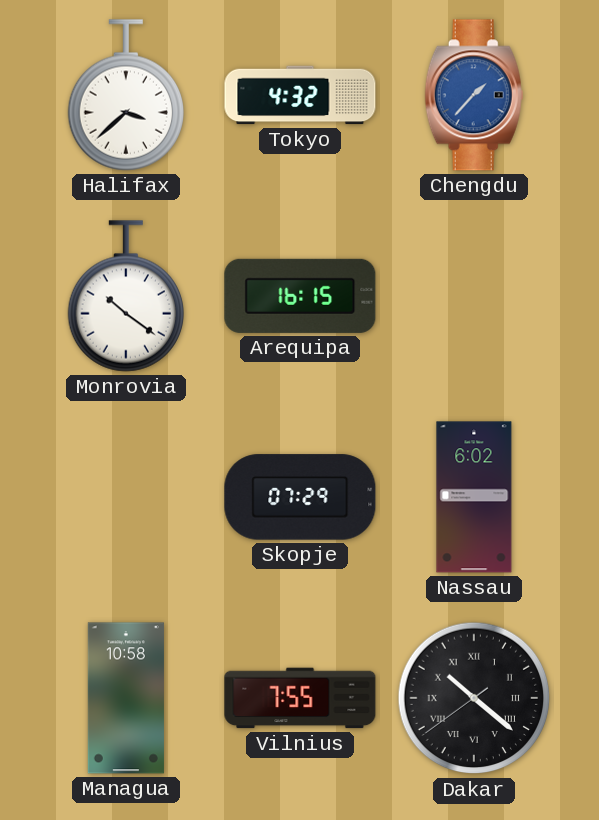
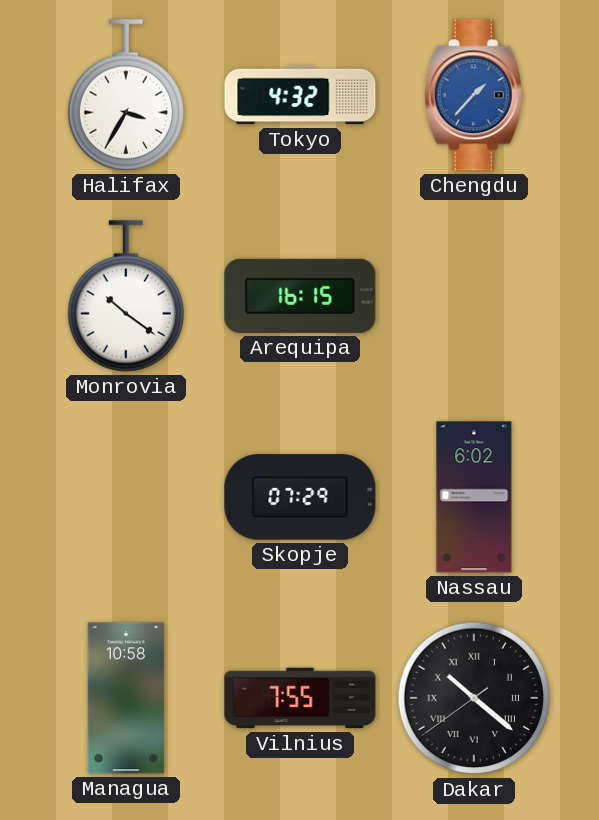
Halifax: 3:38 -> 3:35 (125, 95)
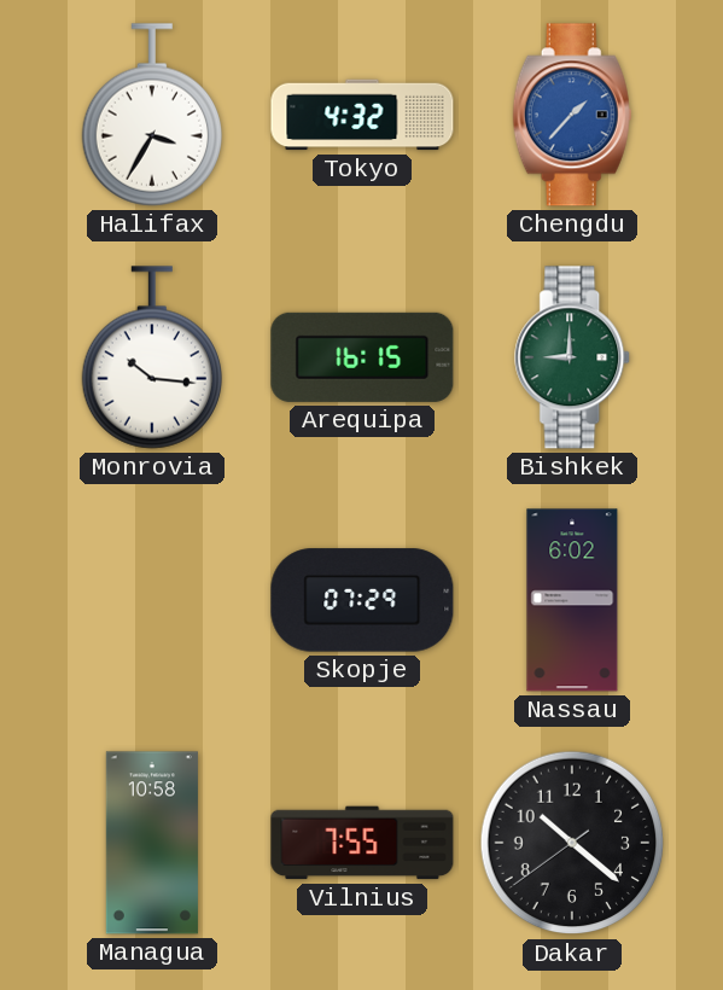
Monrovia: 10:21 -> 10:16 (151, 357)
Bishkek: none -> 9:00 (573, 357)
Dakar numerals: Roman -> Arabic (572, 843)
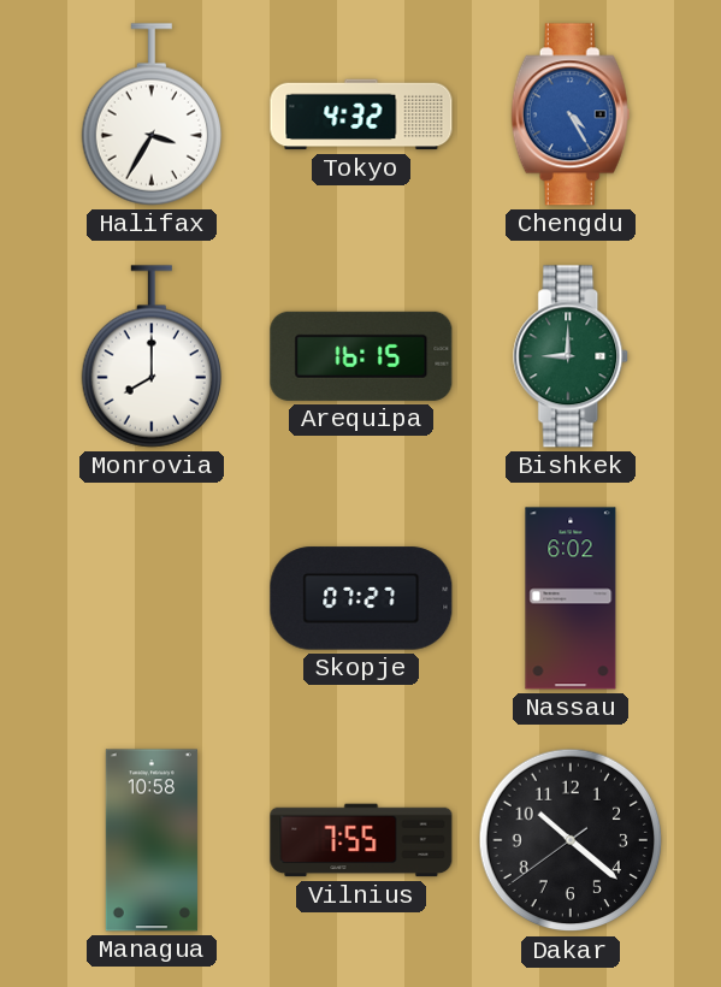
Chengdu: 1:37 -> 4:25 (571, 114)
Monrovia: 10:16 -> 8:00 (150, 356)
Skopje: 07:29 -> 07:27 (361, 598)
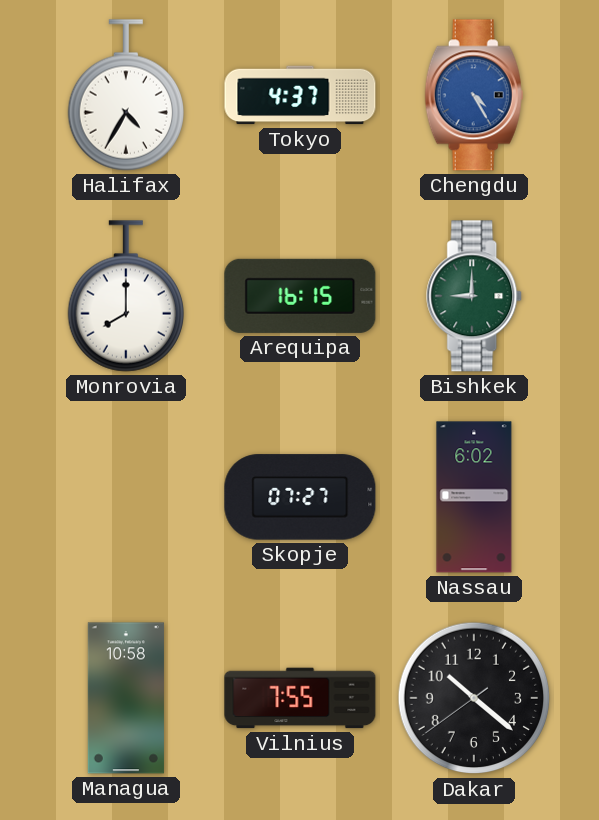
Halifax: 3:35 -> 4:35 (125, 95)
Tokyo: 4:32 -> 4:37 (300, 95)
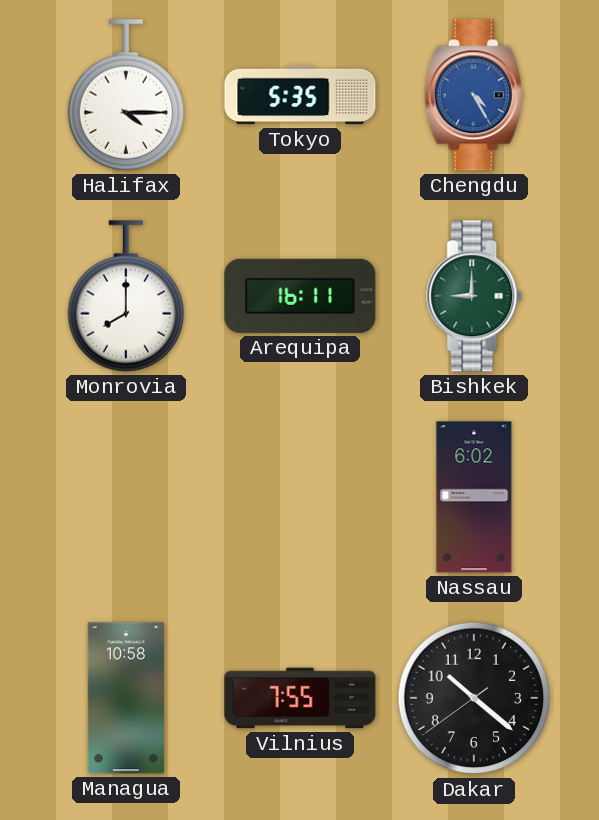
Halifax: 4:35 -> 4:15 (125, 95)
Tokyo: 4:37 -> 5:35 (300, 95)
Arequipa: 16:15 -> 16:11 (300, 296)
Skopje: 07:27 -> none (300, 497)
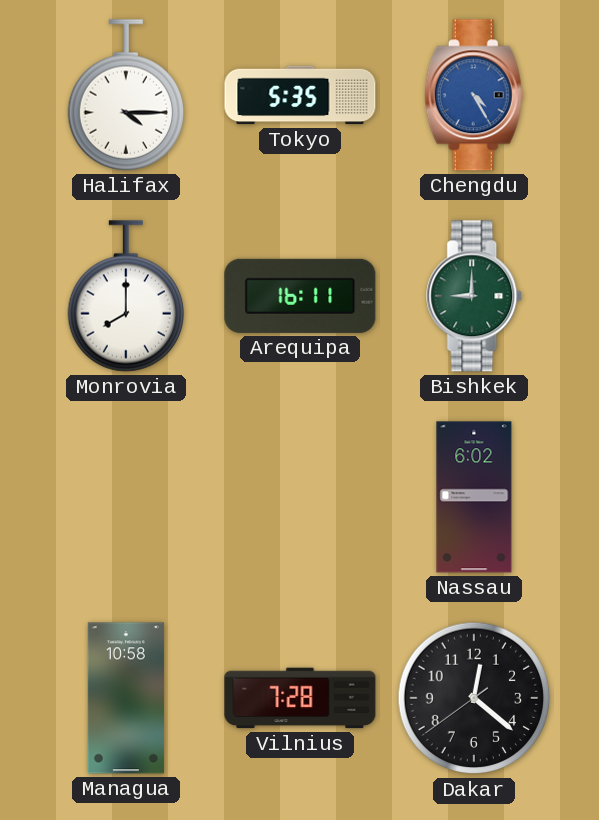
Vilnius: 7:55 -> 7:28 (300, 698)
Dakar: 10:21 -> 12:21 (474, 698)
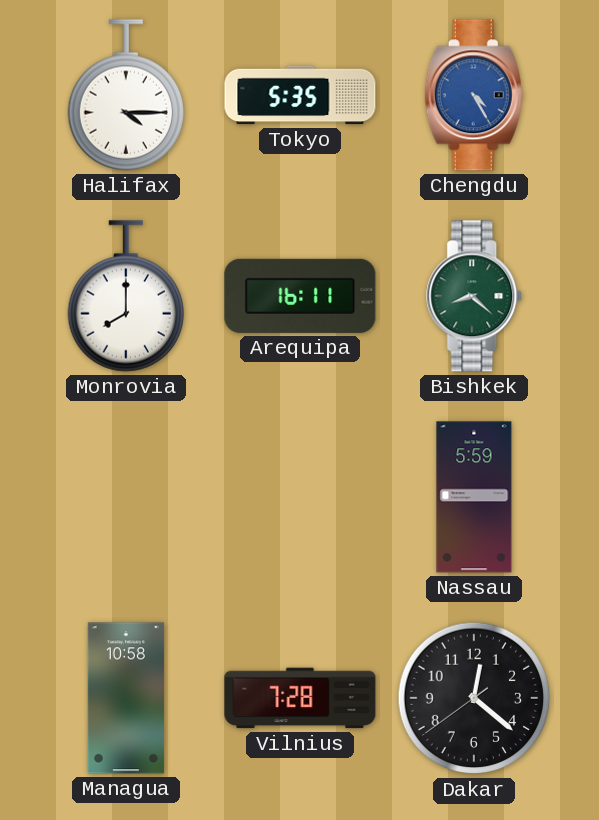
Bishkek: 9:00 -> 8:22 (475, 296)
Nassau: 6:02 -> 5:59 (474, 497)
